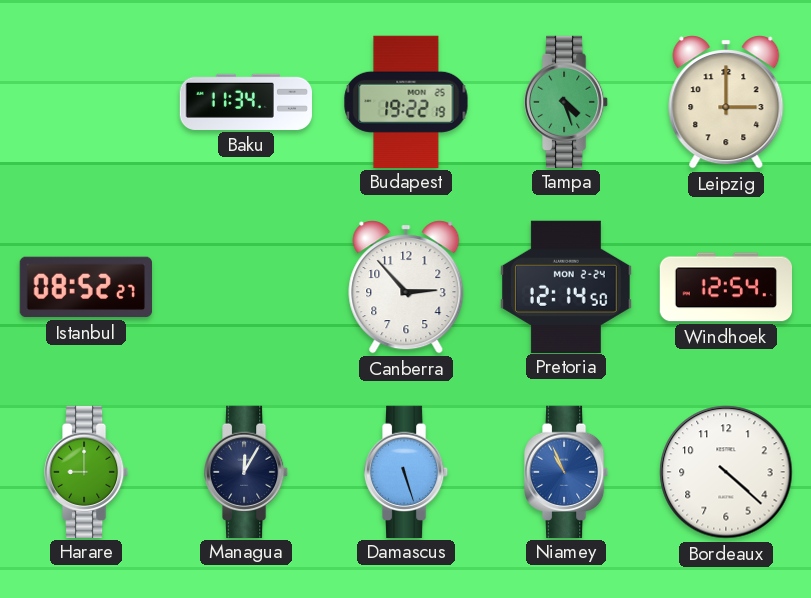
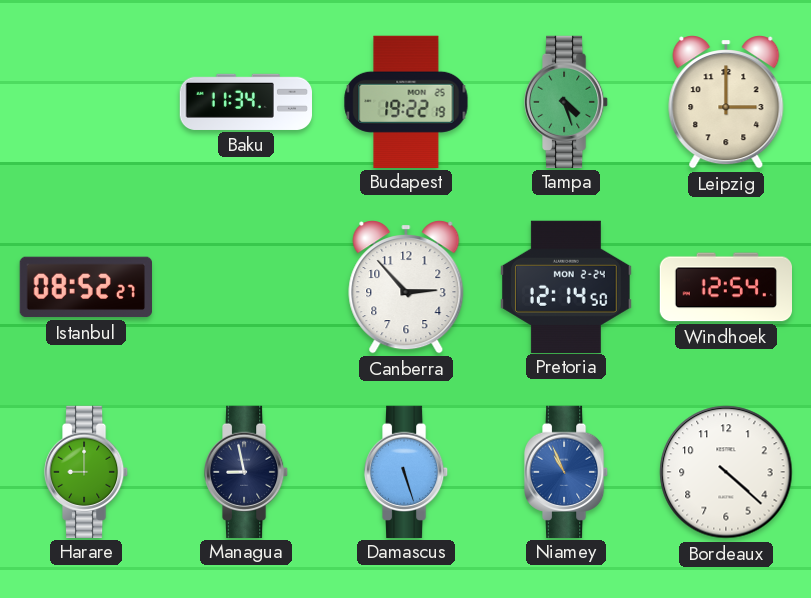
Managua: 12:05 -> 8:58 (246, 471)
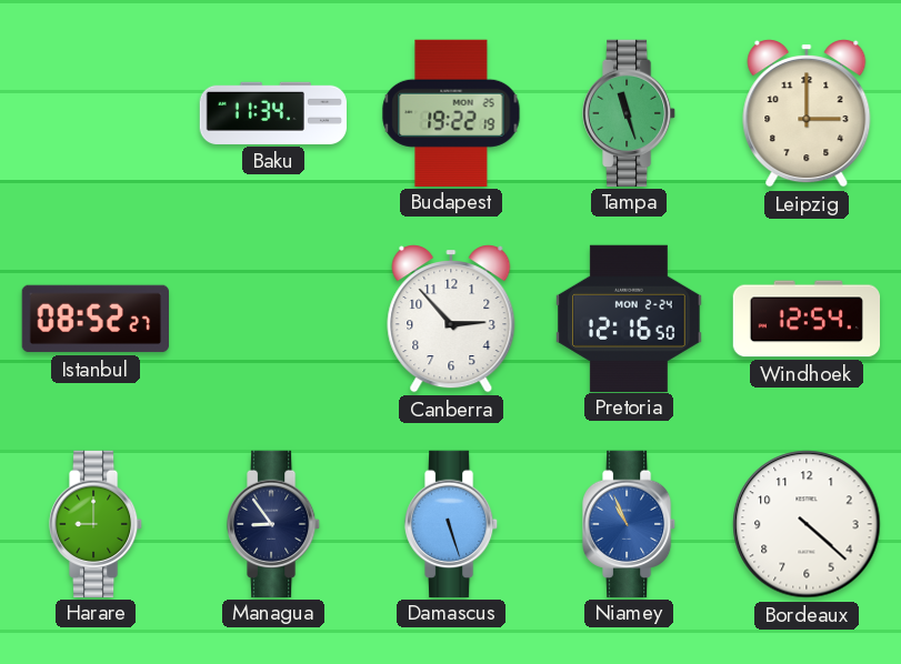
Tampa: 4:27 -> 11:27 (629, 112)
Pretoria: 12:14 -> 12:16 (630, 318)
Managua: 8:58 -> 8:54 (273, 523)
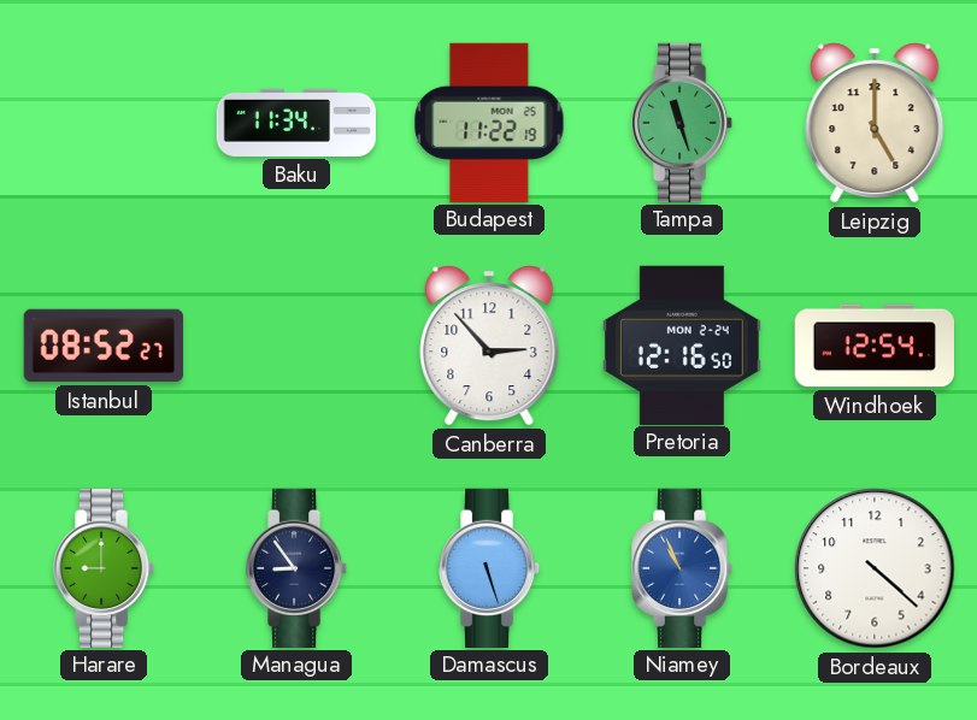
Budapest: 19:22 -> 11:22 (489, 122)
Leipzig: 3:00 -> 5:00 (875, 123)
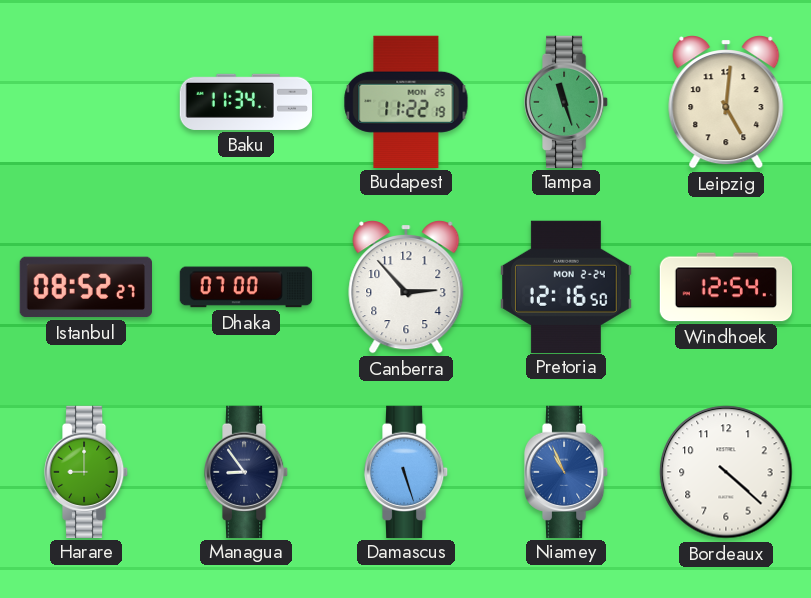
Leipzig: 5:00 -> 5:01 (726, 102)
Dhaka: none -> 07:00 (245, 287)
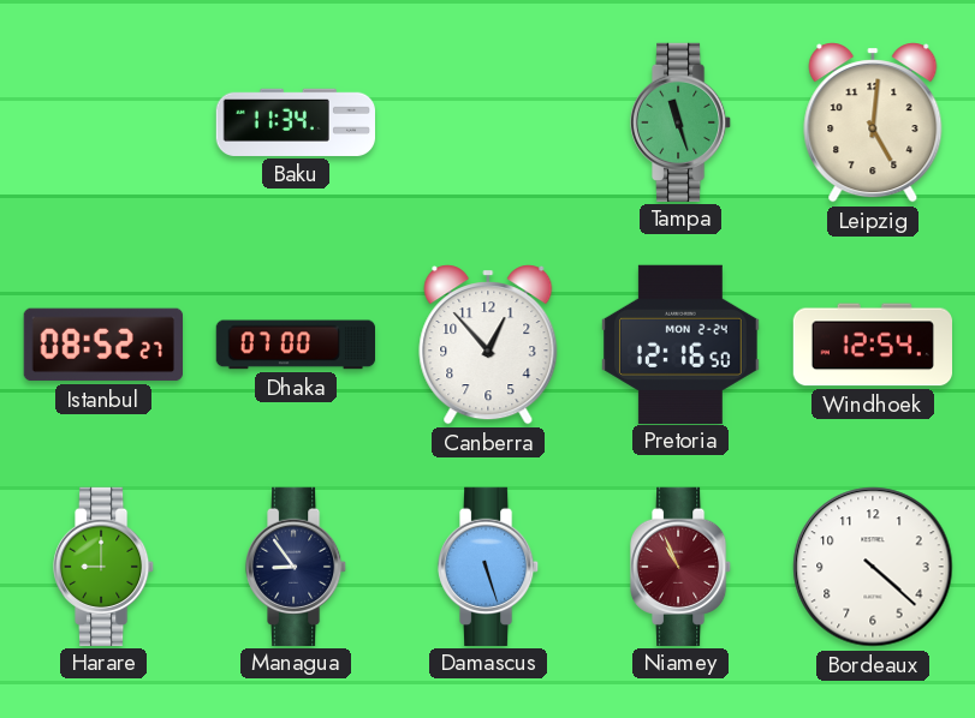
Budapest: 11:22 -> none (406, 101)
Canberra: 2:53 -> 12:53 (488, 345)
Niamey dial: blue -> burgundy (680, 566)
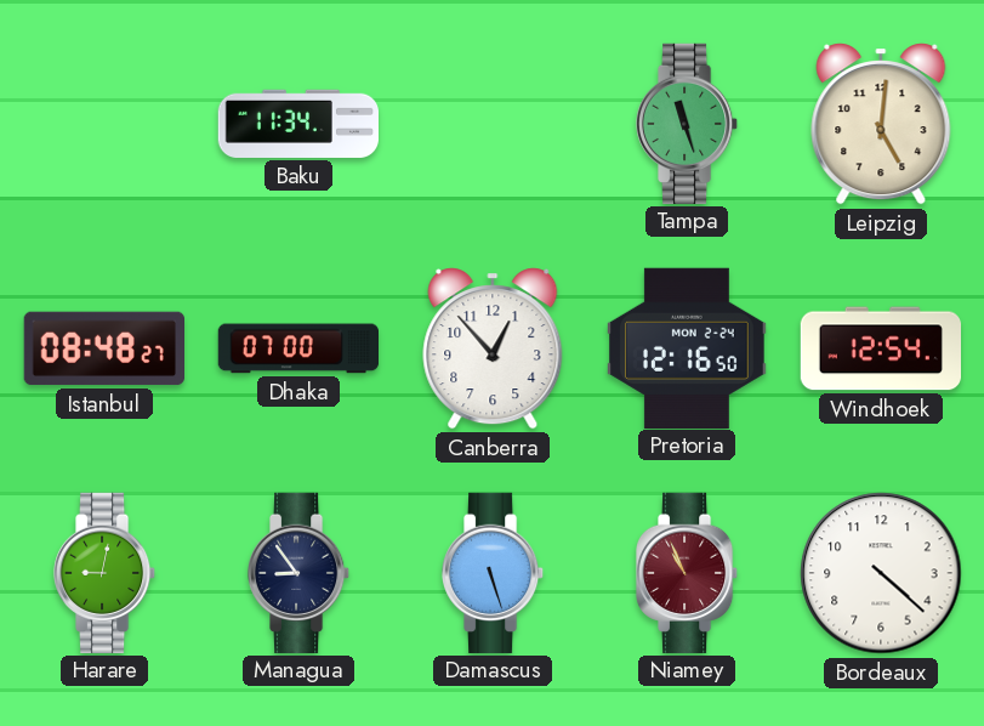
Istanbul: 08:52 -> 08:48 (103, 348)
Harare: 9:00 -> 9:02 (104, 572)
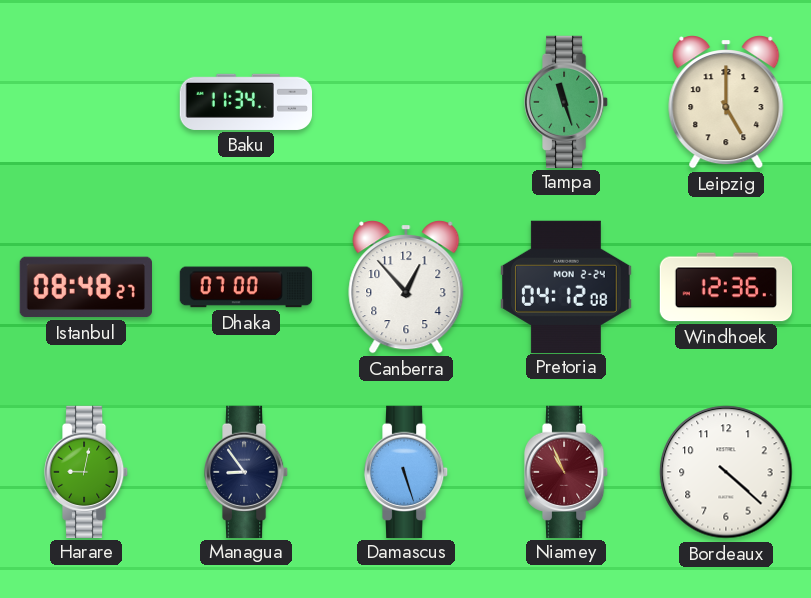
Leipzig: 5:01 -> 5:00 (726, 102)
Pretoria: 12:16 -> 04:12 (567, 286)
Windhoek: 12:54 -> 12:36 (725, 287)
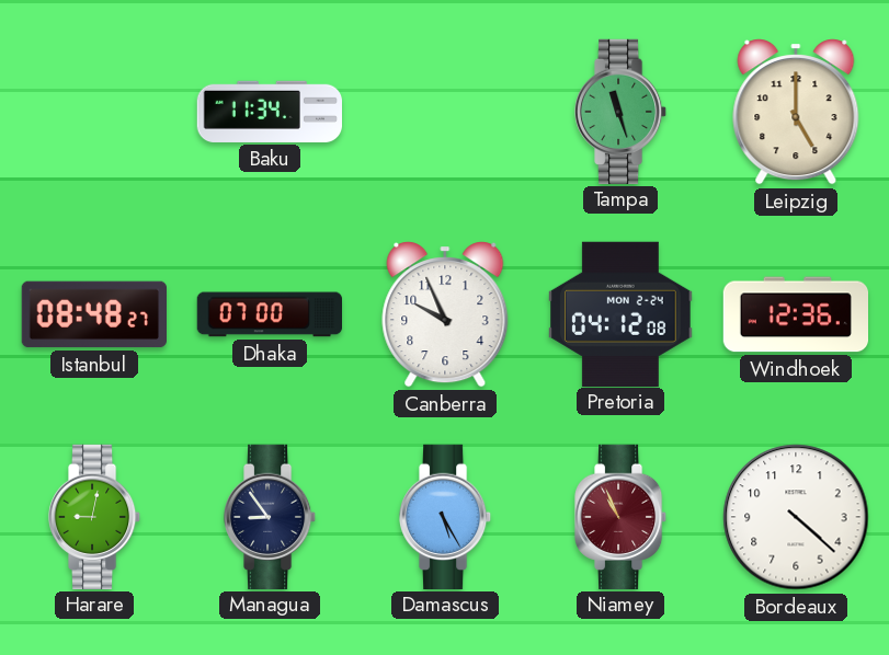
Canberra: 12:53 -> 9:56 (445, 314)
Damascus: 5:27 -> 5:25 (445, 516)
